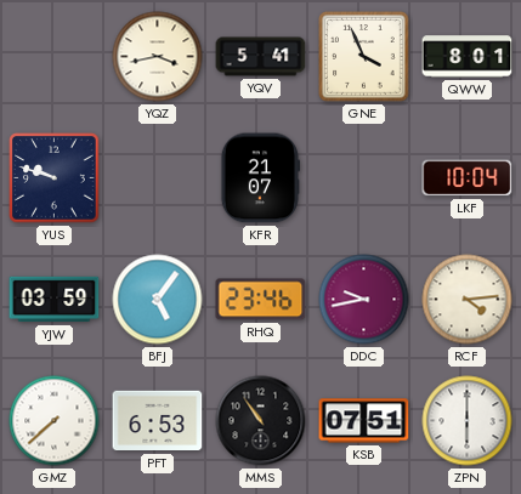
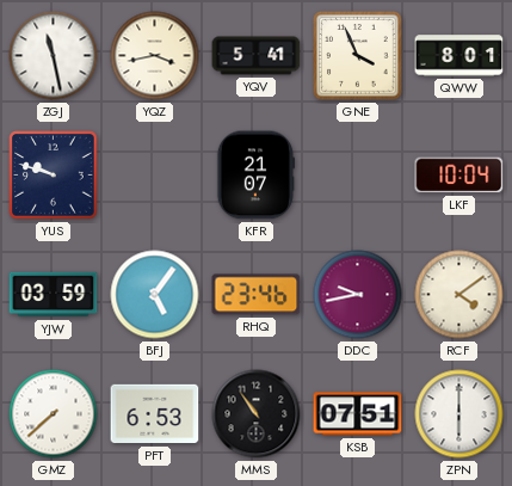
ZGJ: none -> 11:28 (54, 56)
RCF: 4:14 -> 4:09 (459, 295)
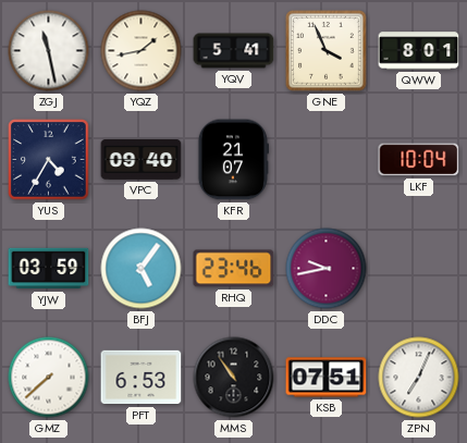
YQZ: 3:43 -> 1:43 (142, 51)
YUS: 9:48 -> 4:35 (49, 160)
VPC: none -> 09:40 (142, 160)
RCF: 4:09 -> none (459, 295)
ZPN: 6:00 -> 7:04 (419, 378)
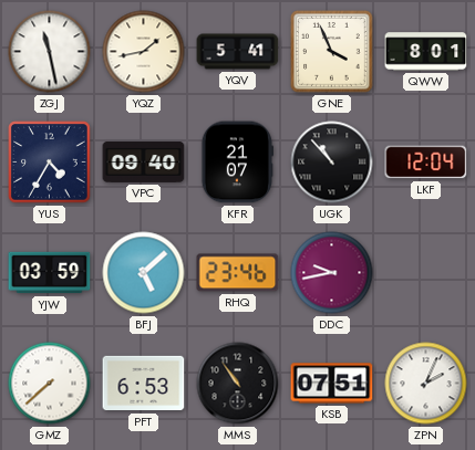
UGK: none -> 10:53 (332, 163)
LKF: 10:04 -> 12:04 (426, 163)
BFJ: 5:06 -> 5:08 (144, 273)
ZPN: 7:04 -> 2:04 (426, 384)
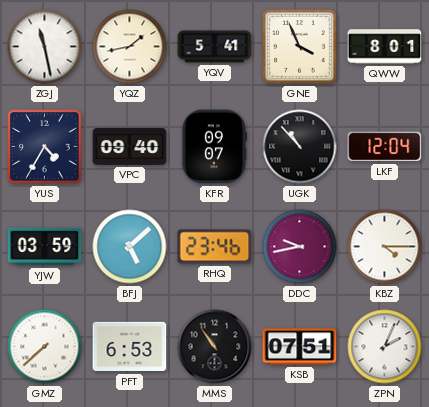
KFR: 21:07 -> 09:07 (214, 147)
KBZ: none -> 4:15 (385, 247)
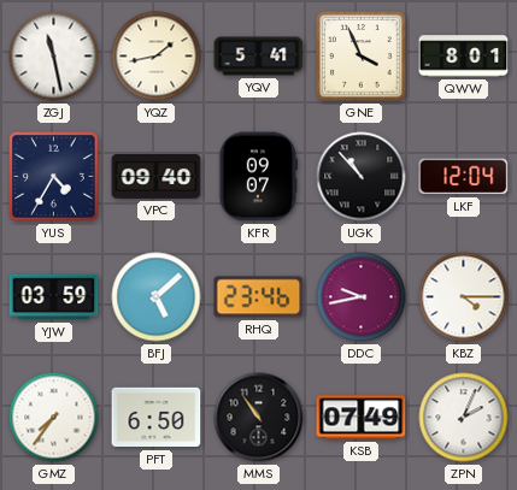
GMZ: 7:38 -> 7:36 (54, 418)
PFT: 6:53 -> 6:50 (157, 418)
KSB: 07:51 -> 07:49 (362, 418)
